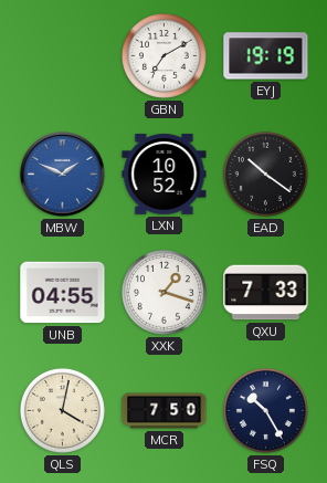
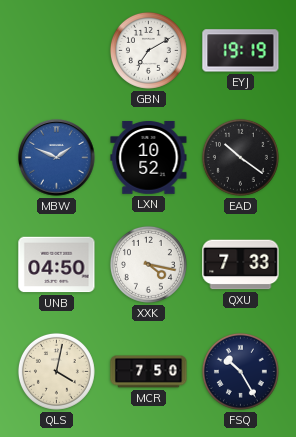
UNB: 04:55 -> 04:50 (57, 265)
XXK: 1:18 -> 4:17 (148, 264)
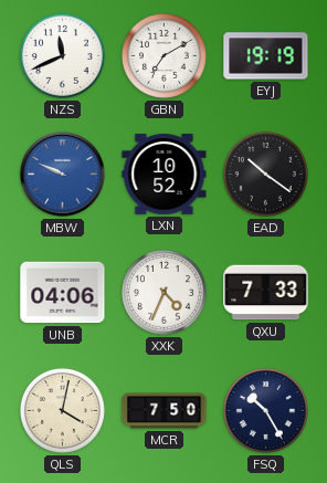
NZS: none -> 11:41 (62, 55)
MBW: 1:49 -> 9:49 (63, 175)
UNB: 04:50 -> 04:06 (63, 293)
XXK: 4:17 -> 4:34 (163, 292)
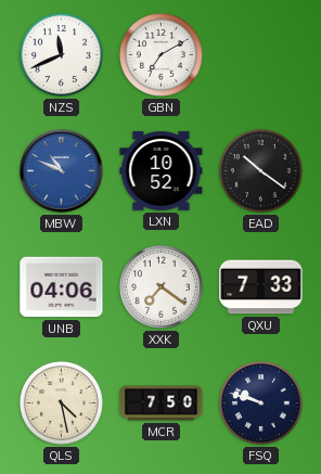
EYJ: 19:19 -> none (266, 56)
MBW: 9:49 -> 10:49 (62, 171)
XXK: 4:34 -> 7:21 (160, 286)
QLS: 4:02 -> 4:28 (61, 402)
FSQ: 10:25 -> 9:48 (260, 402)
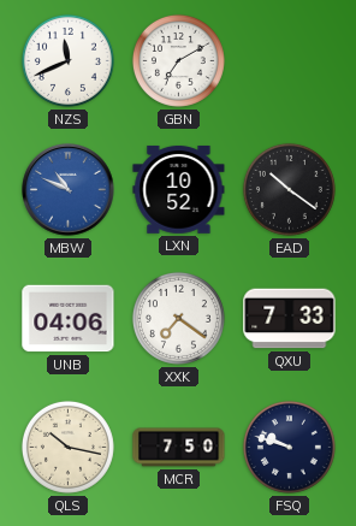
QLS: 4:28 -> 10:17 (67, 447)
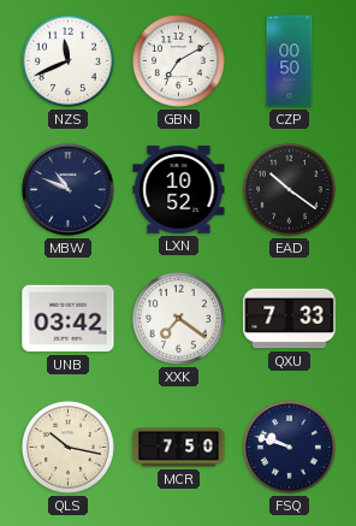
CZP: none -> 00:50 (290, 61)
MBW dial: blue -> navy (69, 190)
UNB: 04:06 -> 03:42 (69, 319)
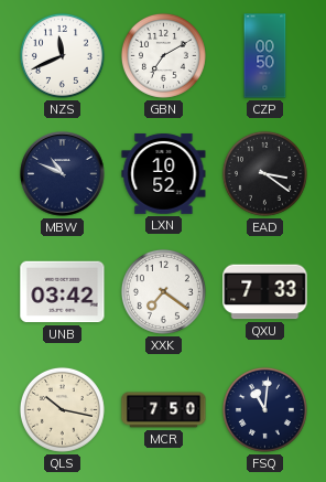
EAD: 10:21 -> 3:21 (264, 173)
FSQ: 9:48 -> 11:01 (264, 409)
